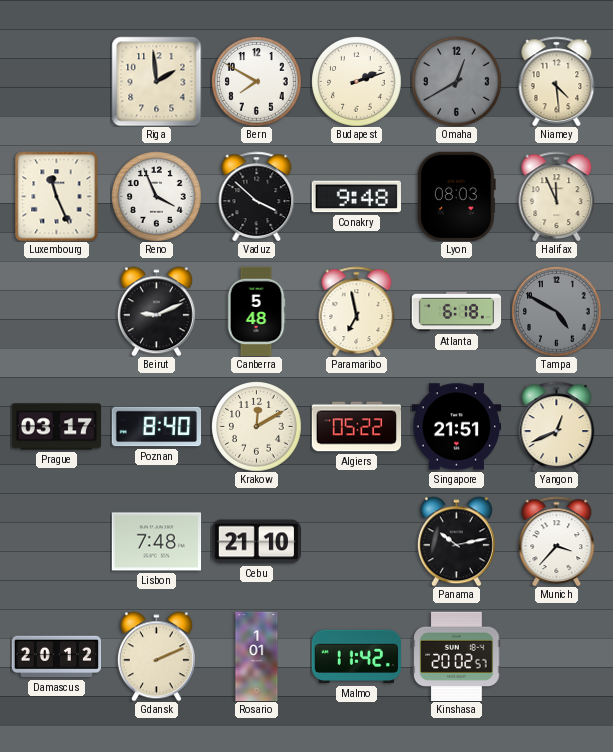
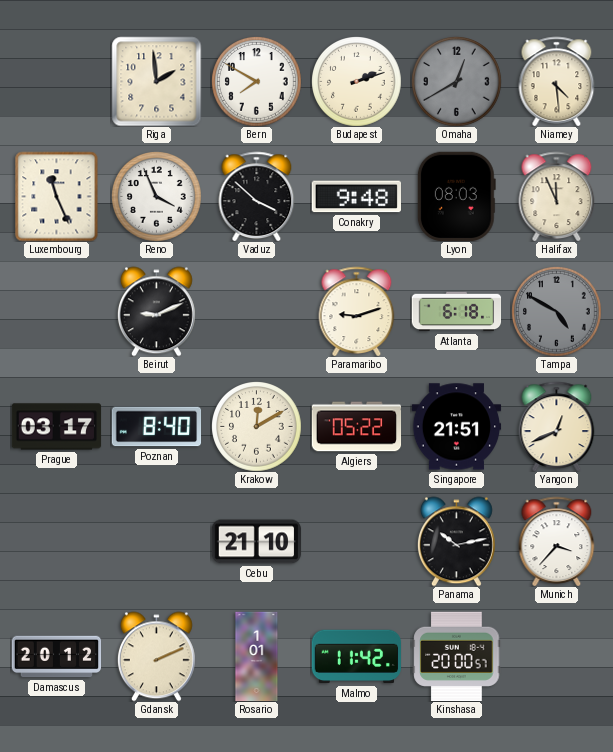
Canberra: 5:48 -> none (256, 311)
Paramaribo: 6:58 -> 9:12 (357, 311)
Lisbon: 7:48 -> none (156, 542)
Kinshasa: 20:02 -> 20:00 (457, 656)
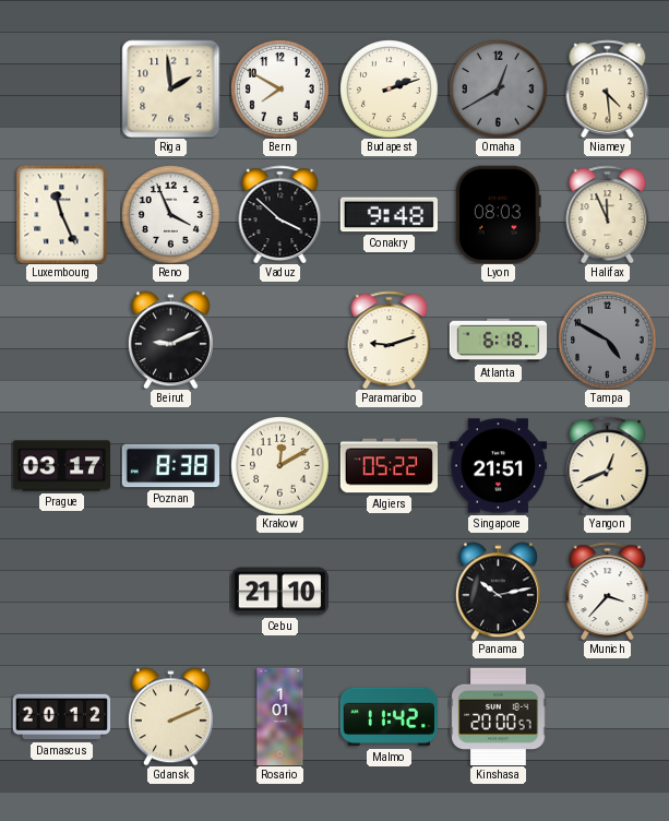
Poznan: 8:40 -> 8:38 (170, 466)
